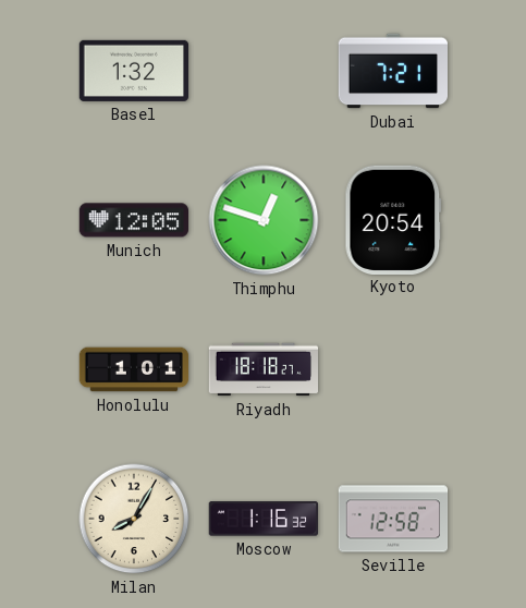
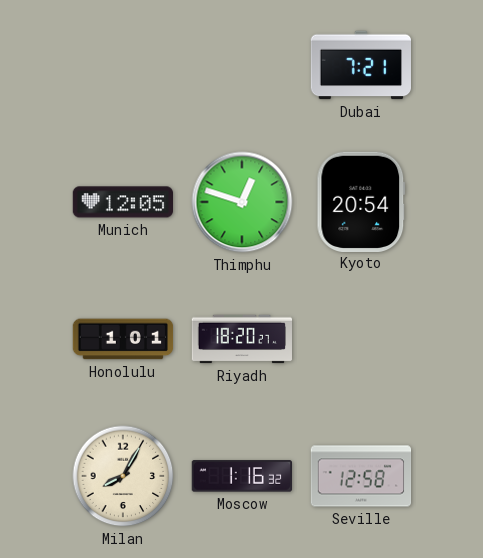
Basel: 1:32 -> none (133, 71)
Riyadh: 18:18 -> 18:20 (242, 339)
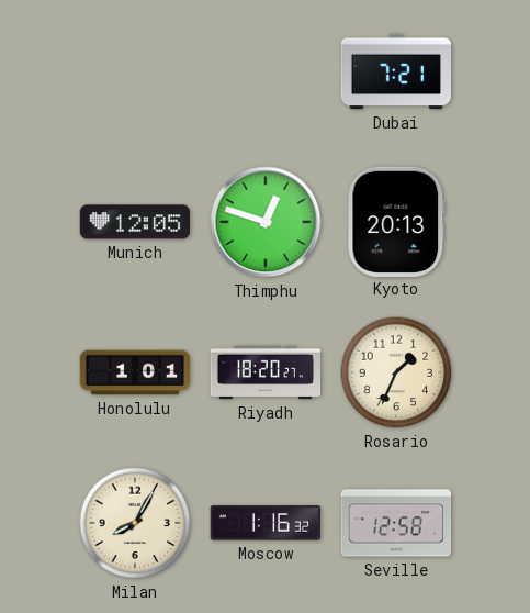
Kyoto: 20:54 -> 20:13 (396, 221)
Rosario: none -> 1:34 (396, 372)
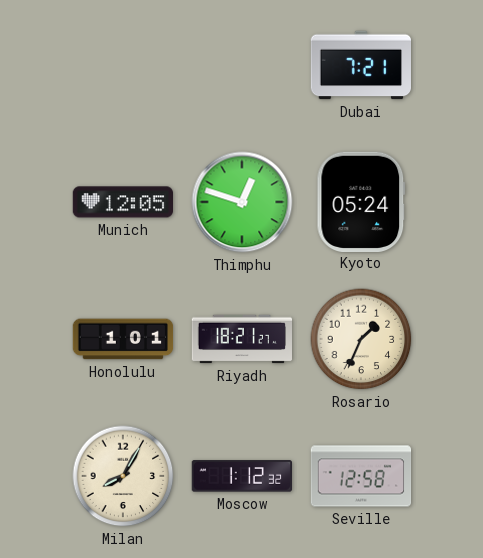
Kyoto: 20:13 -> 05:24 (361, 201)
Riyadh: 18:20 -> 18:21 (242, 339)
Moscow: 1:16 -> 1:12 (241, 476)
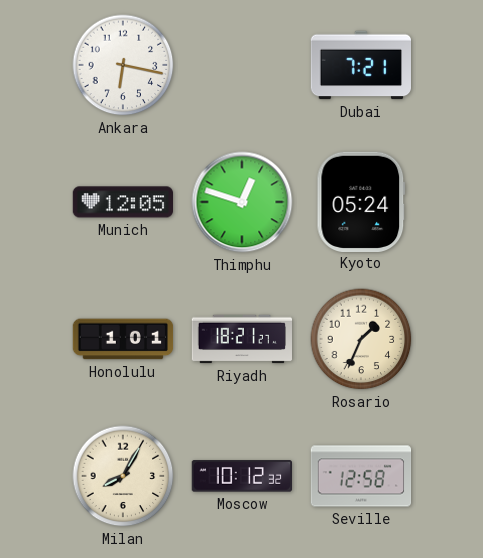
Ankara: none -> 6:17 (123, 65)
Moscow: 1:12 -> 10:12 (241, 476)
